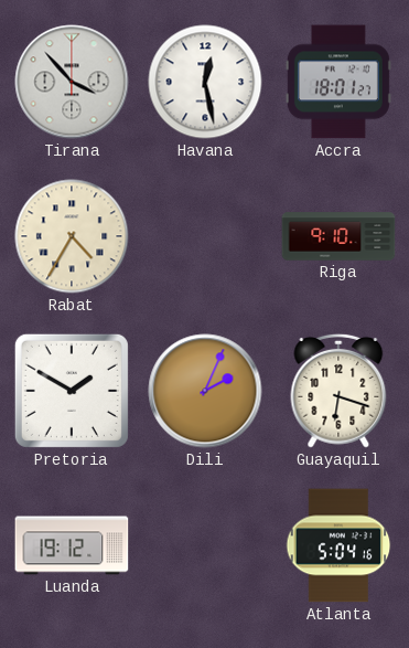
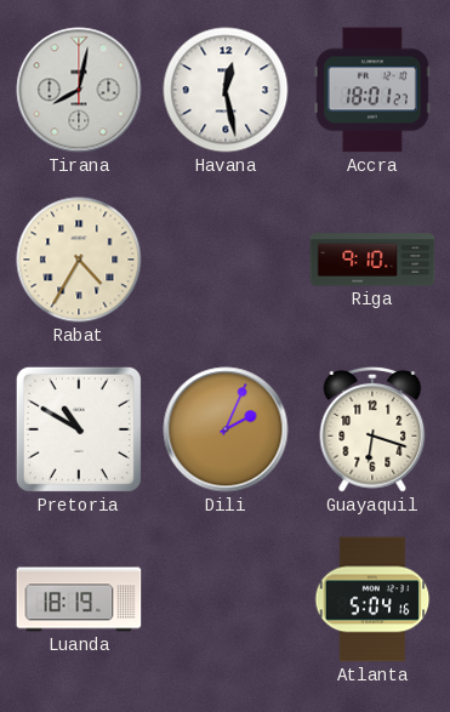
Tirana: 3:53 -> 8:02 (79, 90)
Pretoria: 1:50 -> 10:50 (79, 429)
Luanda: 19:12 -> 18:19 (79, 599)
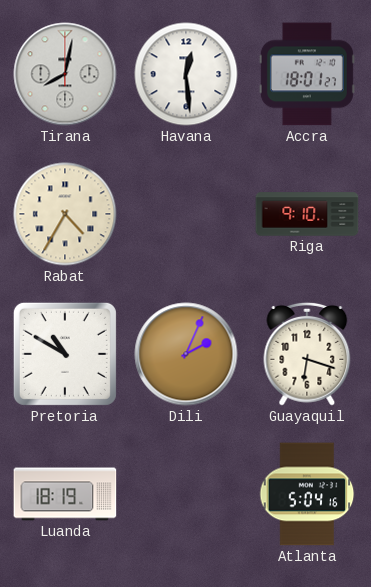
Havana: 12:28 -> 12:29 (186, 74)
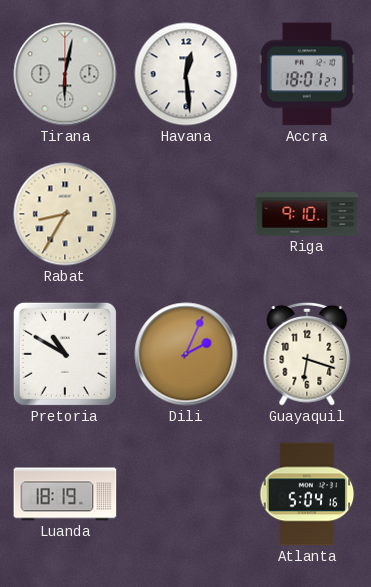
Tirana: 8:02 -> 6:02 (65, 74)
Rabat: 4:35 -> 8:35 (65, 214)
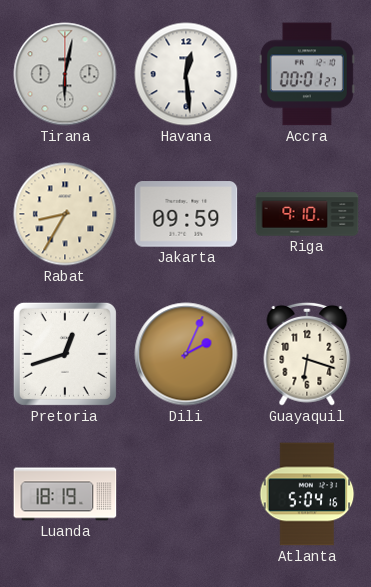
Accra: 18:01 -> 00:01 (307, 74)
Jakarta: none -> 09:59 (186, 214)
Pretoria: 10:50 -> 12:42 (65, 354)
